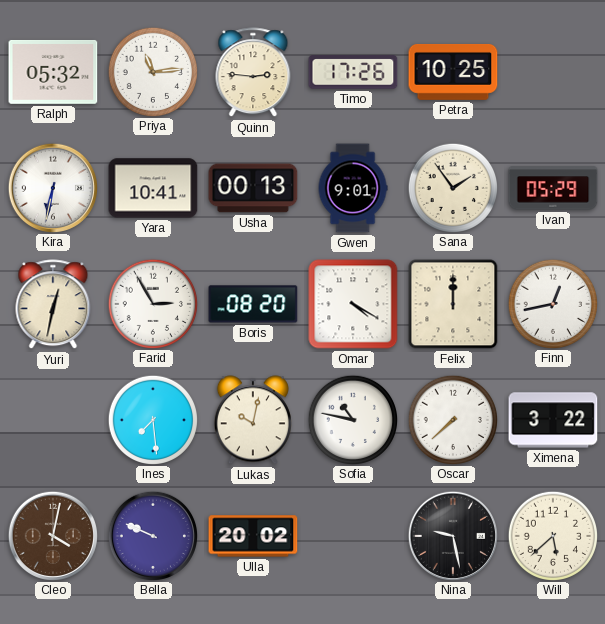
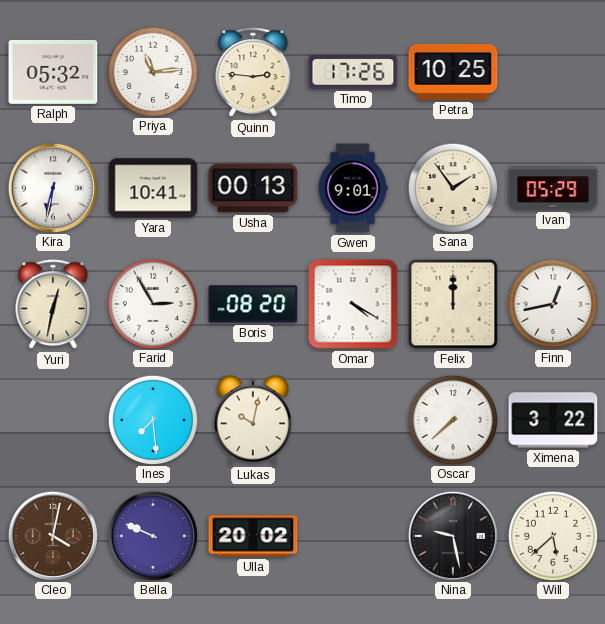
Sofia: 10:47 -> none (352, 419)
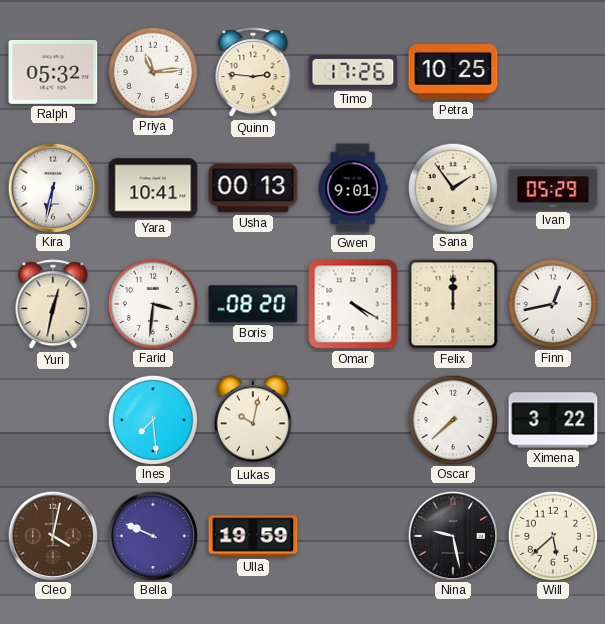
Farid: 2:55 -> 3:31 (152, 303)
Ulla: 20:02 -> 19:59 (253, 536)
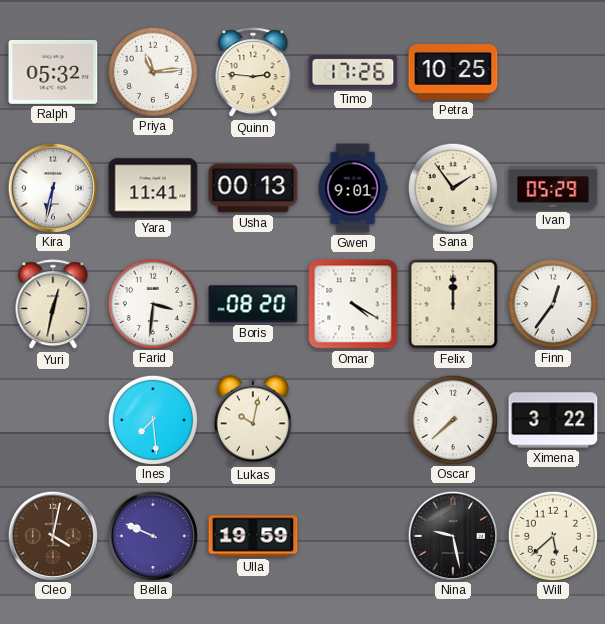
Yara: 10:41 -> 11:41 (153, 188)
Finn: 12:43 -> 12:36 (552, 303)
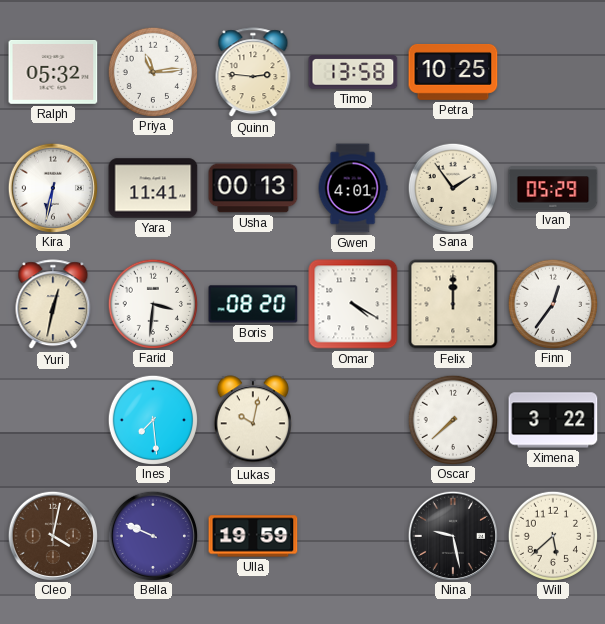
Timo: 17:26 -> 13:58 (353, 72)
Gwen: 9:01 -> 4:01 (353, 188)
